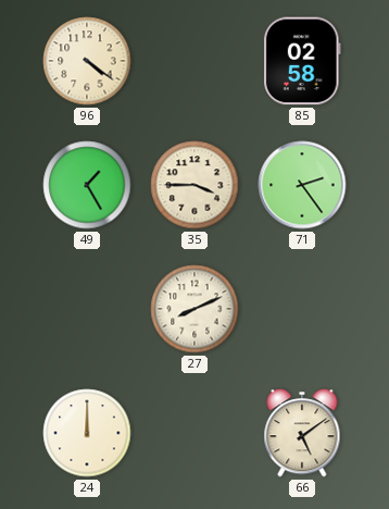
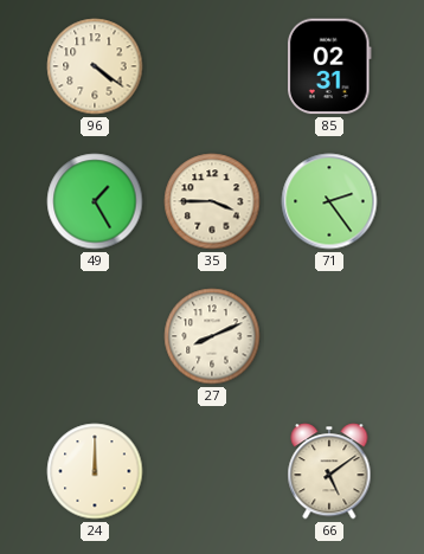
85: 02:58 -> 02:31 (330, 66)
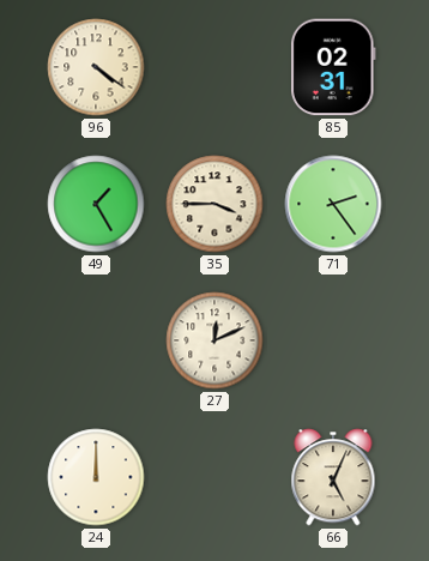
27: 8:11 -> 12:11 (214, 340)
66: 5:09 -> 5:04 (333, 477)
